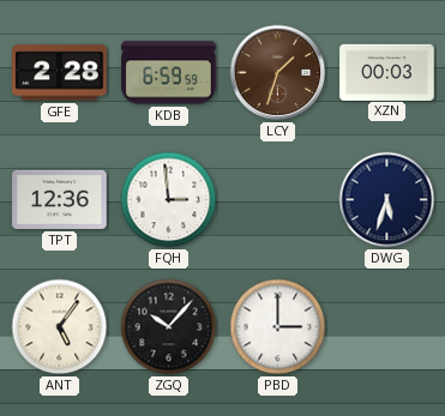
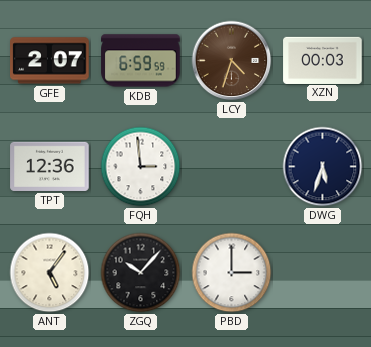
GFE: 2:28 -> 2:07 (50, 61)
LCY: 1:33 -> 4:33 (232, 61)
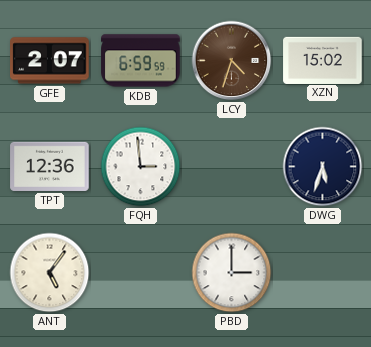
XZN: 00:03 -> 15:02 (323, 60)
ZGQ: 10:07 -> none (141, 273)
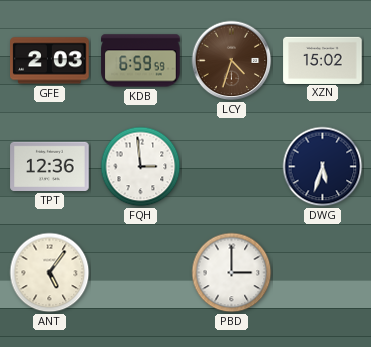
GFE: 2:07 -> 2:03 (50, 61)
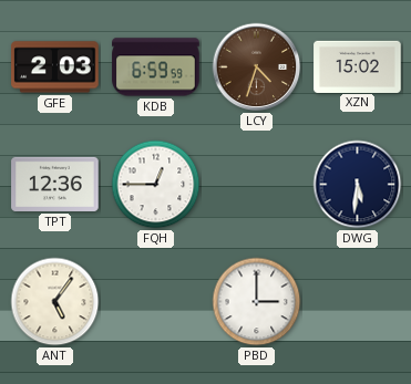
FQH: 2:59 -> 12:45 (156, 185)
DWG: 5:33 -> 5:31 (358, 185)
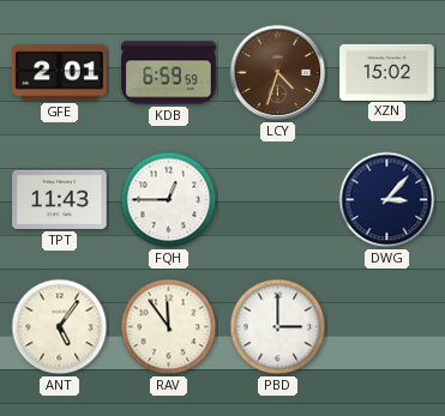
GFE: 2:03 -> 2:01 (60, 73)
TPT: 12:36 -> 11:43 (60, 199)
DWG: 5:31 -> 3:07 (387, 200)
RAV: none -> 11:54 (169, 327)
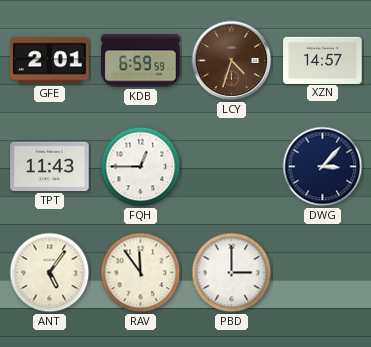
XZN: 15:02 -> 14:57 (323, 60)
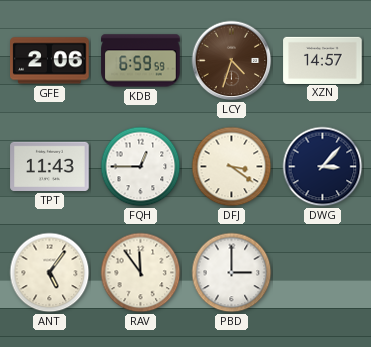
GFE: 2:01 -> 2:06 (50, 61)
DFJ: none -> 3:21 (232, 167)
